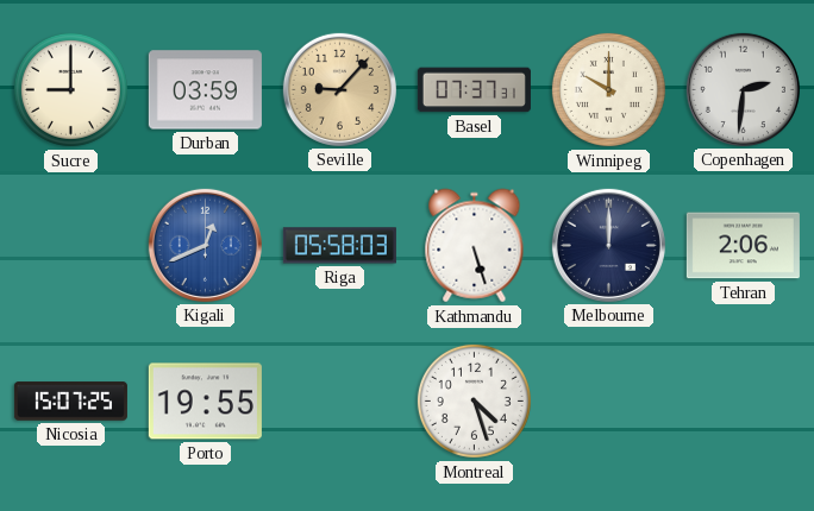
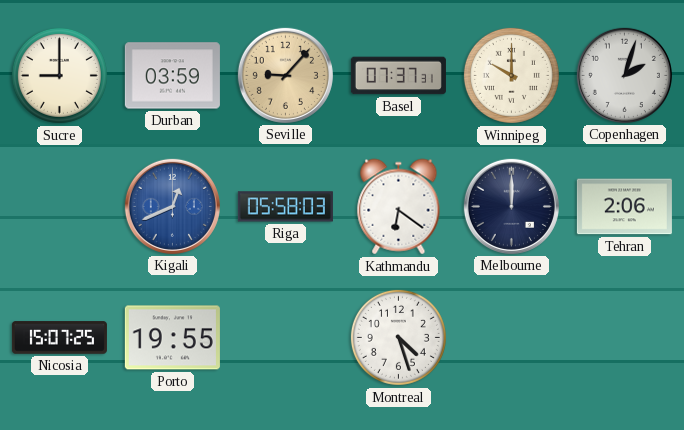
Copenhagen: 2:31 -> 2:03 (624, 75)
Kathmandu: 5:27 -> 6:21 (399, 207)
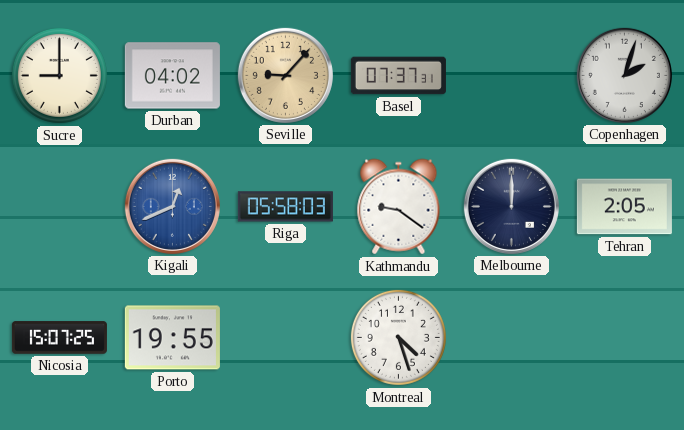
Durban: 03:59 -> 04:02 (172, 76)
Winnipeg: 10:00 -> none (511, 75)
Kathmandu: 6:21 -> 9:21 (399, 207)
Tehran: 2:06 -> 2:05 (624, 207)
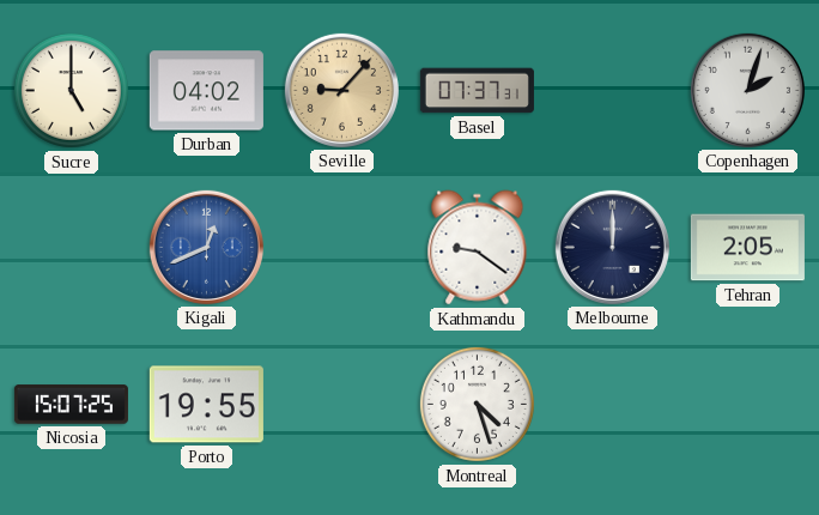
Sucre: 9:00 -> 5:00 (71, 90)
Riga: 05:58 -> none (285, 207)
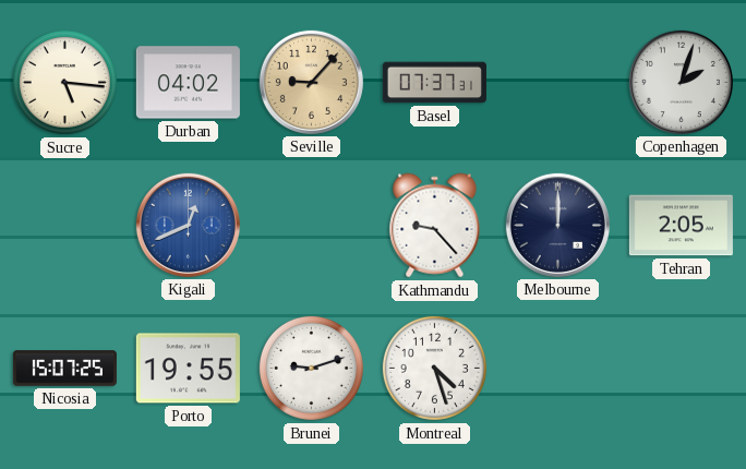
Sucre: 5:00 -> 5:16 (64, 82)
Kathmandu: 9:21 -> 9:23 (435, 226)
Brunei: none -> 9:12 (311, 368)
